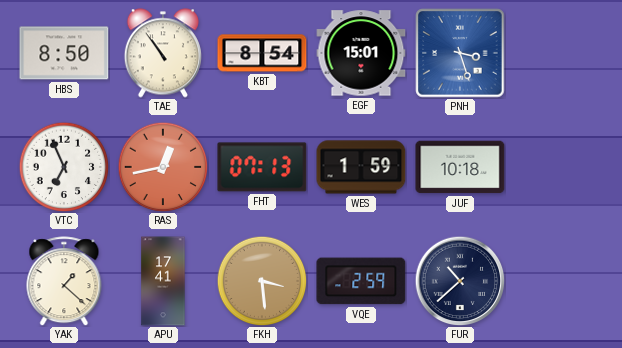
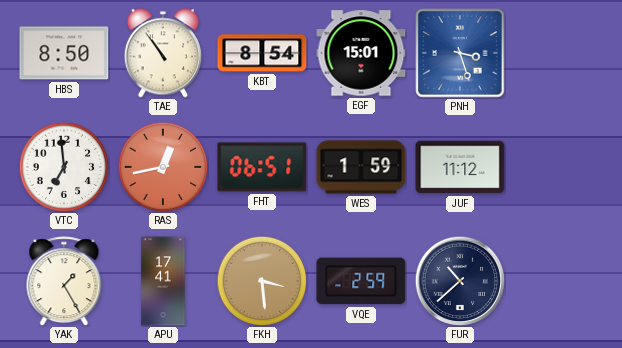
VTC: 6:56 -> 6:59 (64, 167)
FHT: 07:13 -> 06:51 (262, 167)
JUF: 10:18 -> 11:12 (460, 167)
YAK: 1:22 -> 1:25 (64, 281)
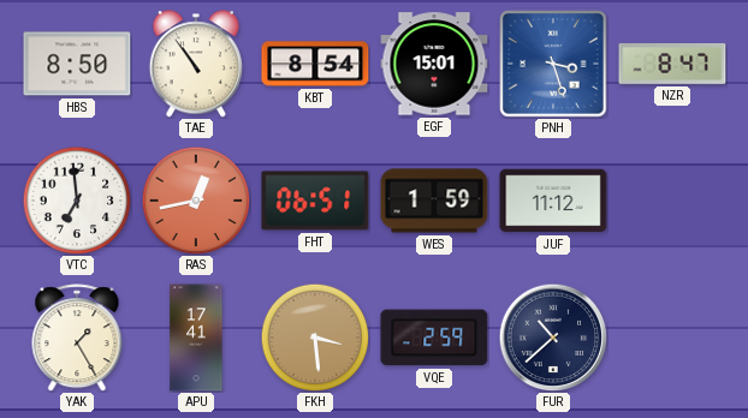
NZR: none -> 8:47 (672, 64)
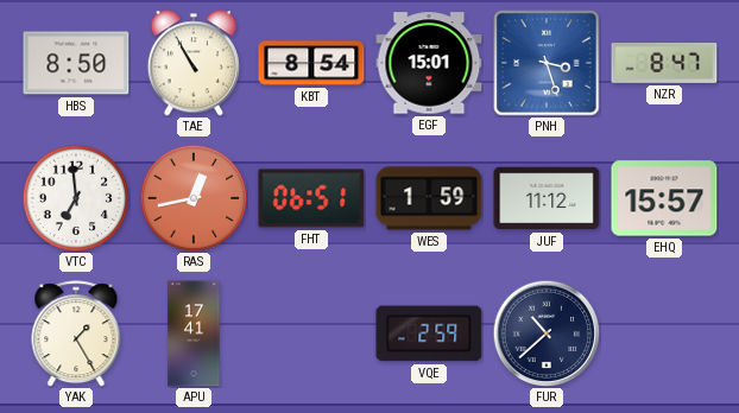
TAE: 10:54 -> 10:55 (194, 63)
EHQ: none -> 15:57 (664, 198)
FKH: 3:29 -> none (315, 338)
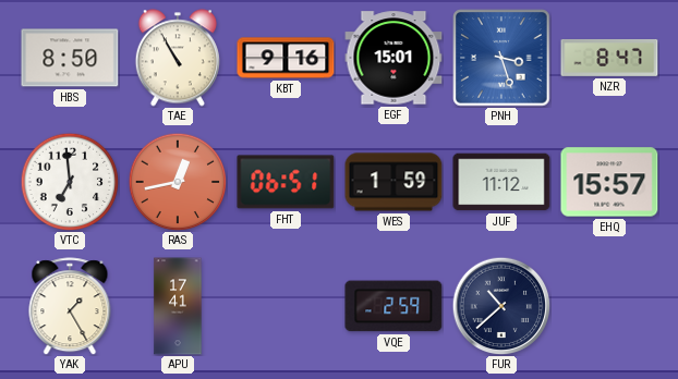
KBT: 8:54 -> 9:16 (286, 58)
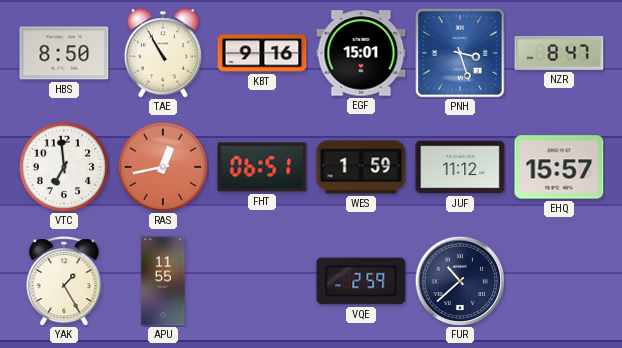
APU: 17:41 -> 11:55 (163, 281)
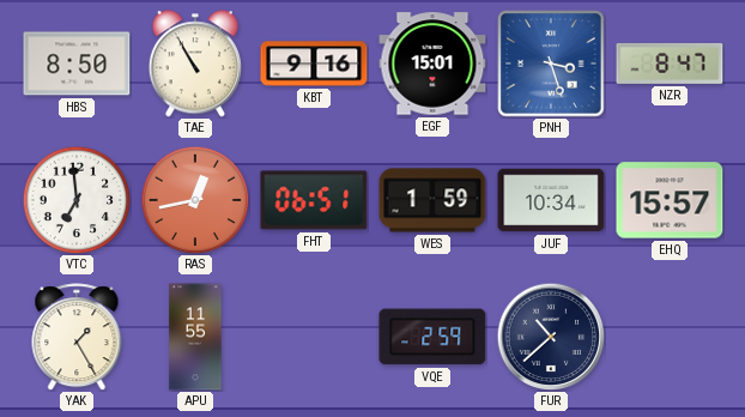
JUF: 11:12 -> 10:34 (551, 200)
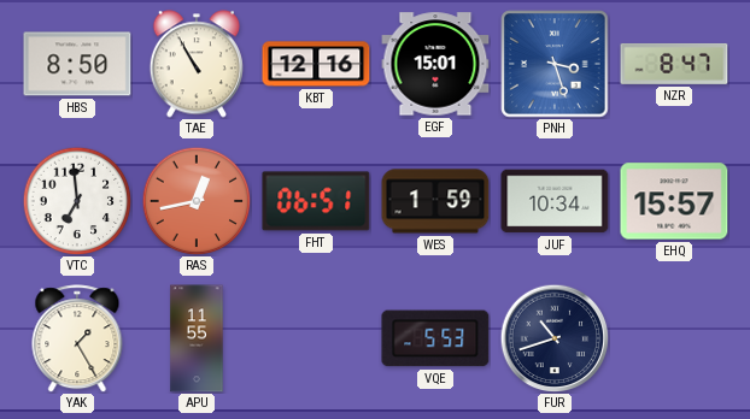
KBT: 9:16 -> 12:16 (316, 64)
VQE: 2:59 -> 5:53 (435, 338)
FUR: 10:38 -> 10:42 (555, 338)
